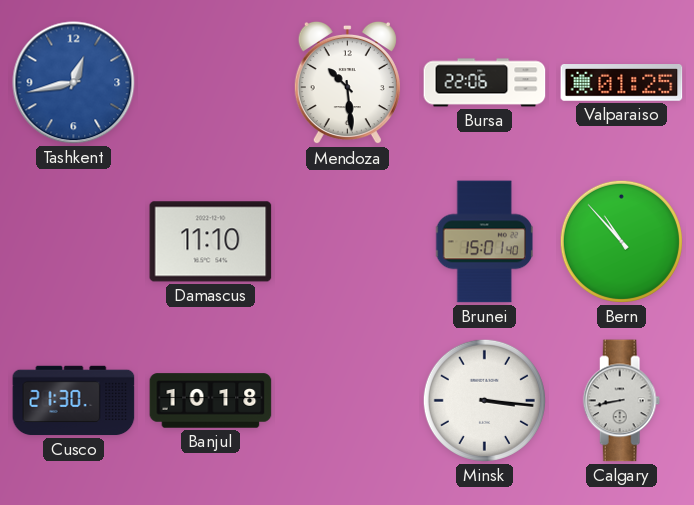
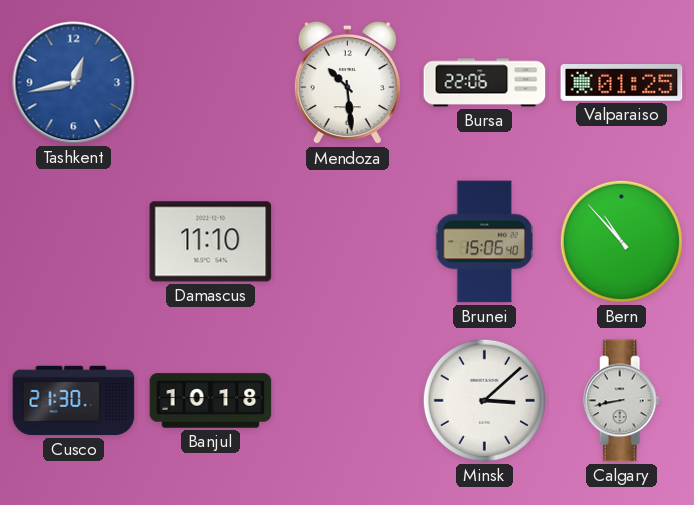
Brunei: 15:01 -> 15:06 (484, 242)
Minsk: 3:16 -> 3:08 (484, 400)
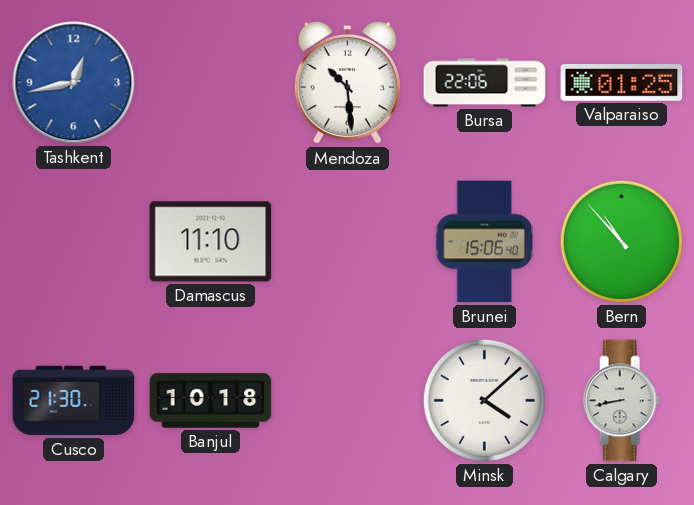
Minsk: 3:08 -> 4:08 (484, 400)
